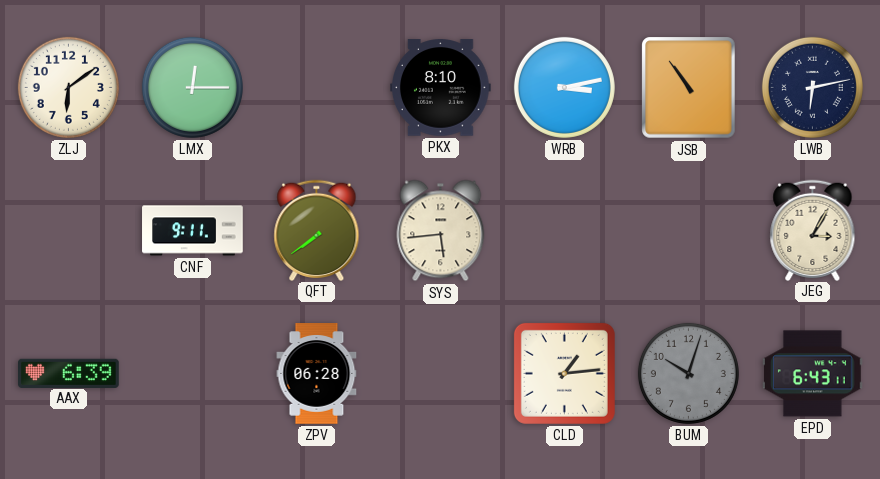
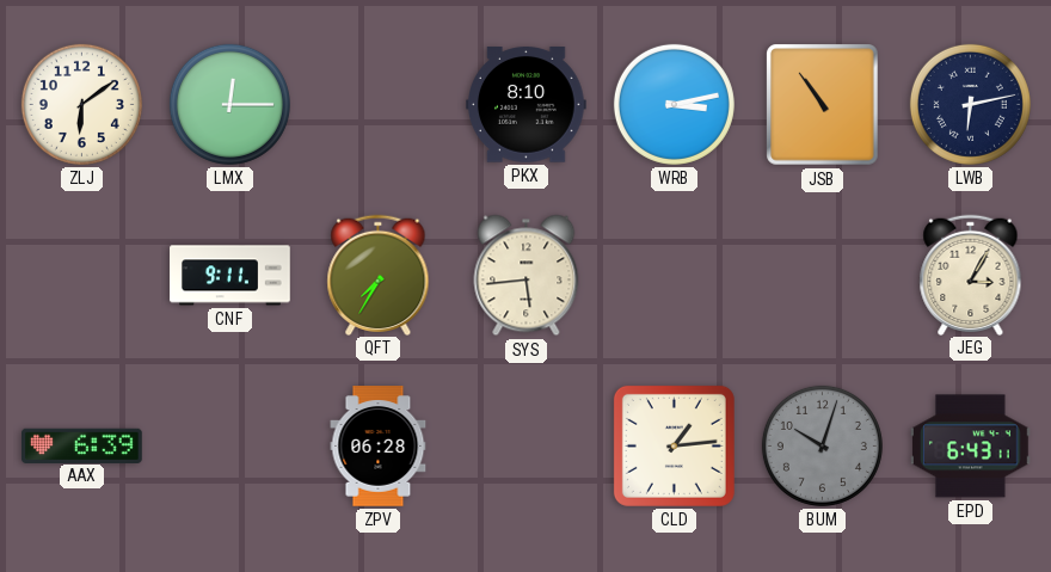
QFT: 7:39 -> 7:35 (379, 275)
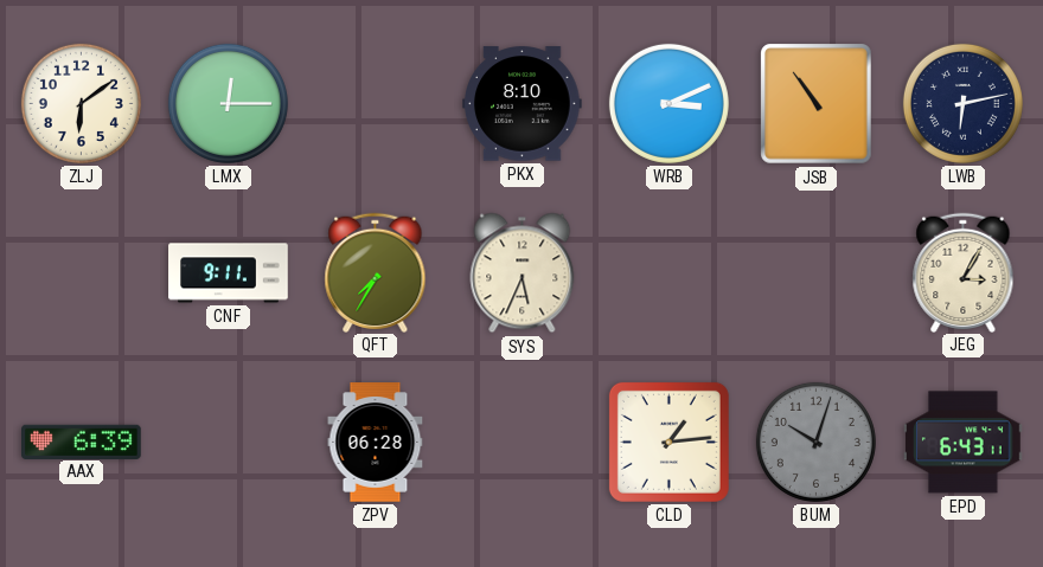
WRB: 3:13 -> 3:11 (668, 103)
SYS: 5:44 -> 5:34 (523, 273)
